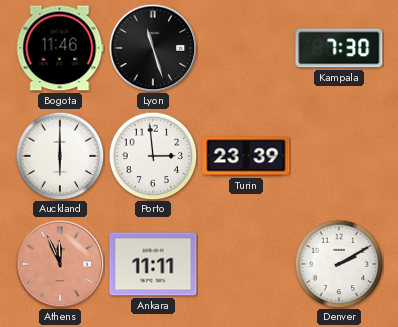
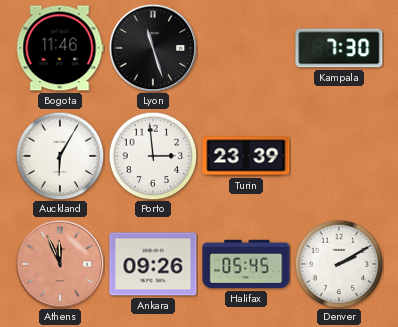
Auckland: 6:00 -> 6:05 (60, 156)
Ankara: 11:11 -> 09:26 (153, 264)
Halifax: none -> 05:45 (246, 264)
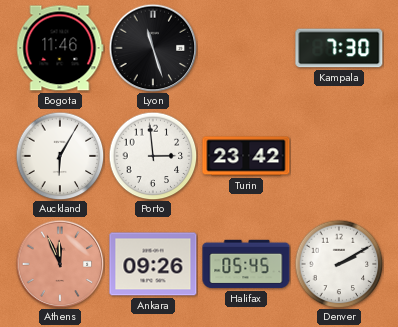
Turin: 23:39 -> 23:42 (246, 156)
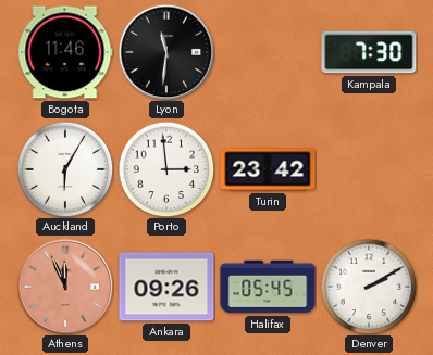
Lyon: 11:27 -> 11:31 (166, 52)
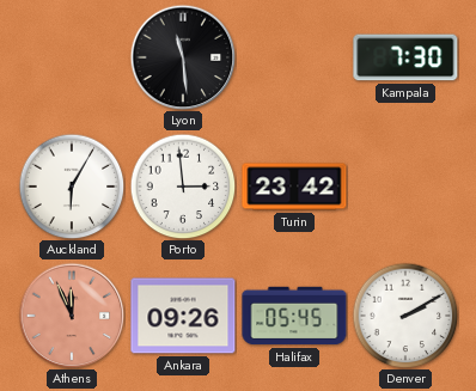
Bogota: 11:46 -> none (65, 52)
Lyon: 11:31 -> 11:29 (183, 57)
